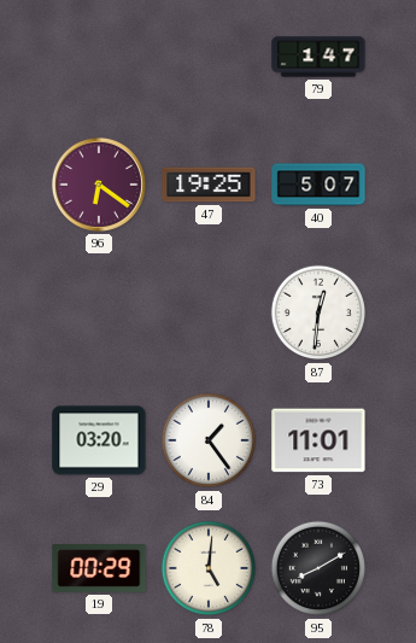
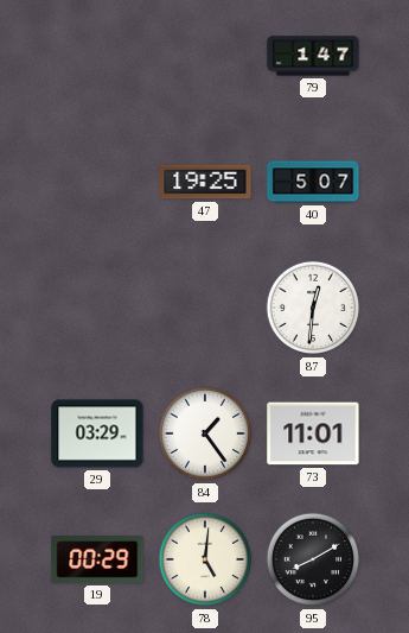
96: 6:21 -> none (99, 185)
29: 03:20 -> 03:29 (97, 433)
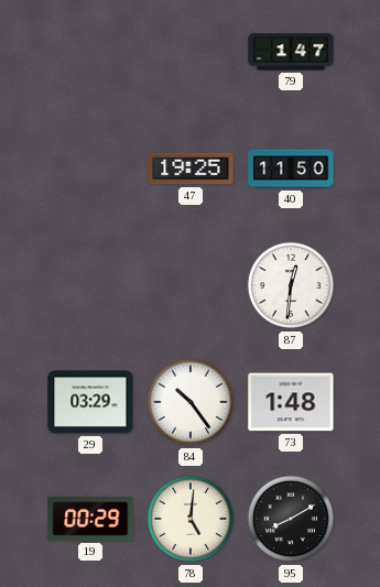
40: 5:07 -> 11:50 (291, 169)
84: 1:24 -> 10:24 (191, 402)
73: 11:01 -> 1:48 (291, 402)
